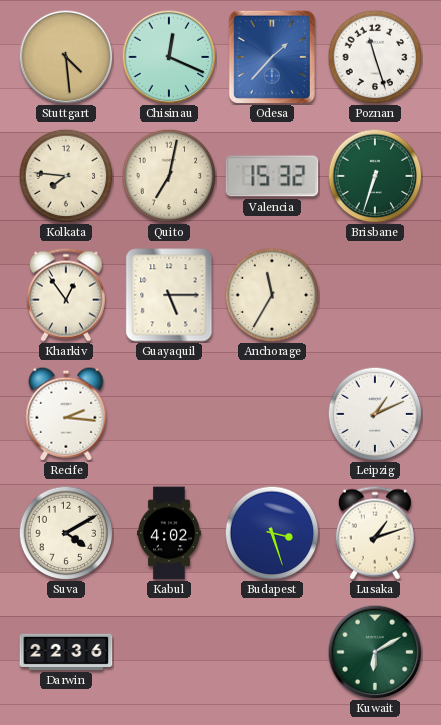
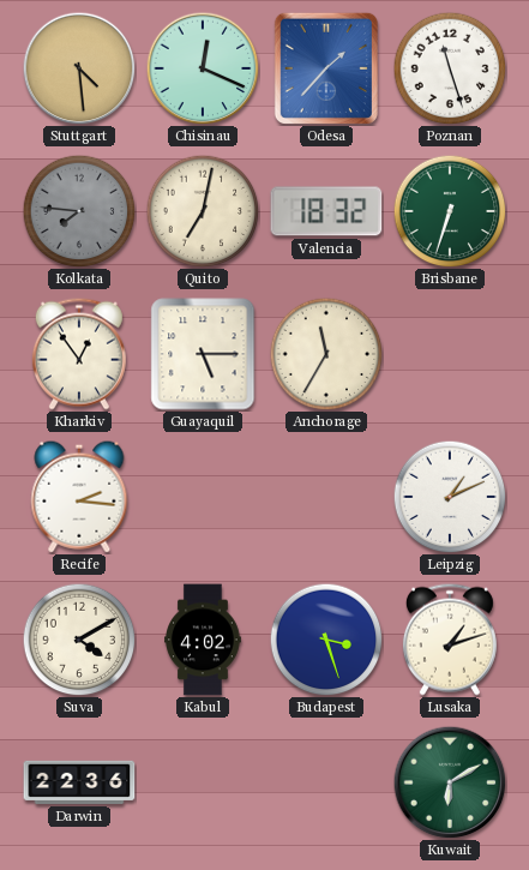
Kolkata dial: cream -> grey (79, 211)
Valencia: 15:32 -> 18:32 (326, 211)
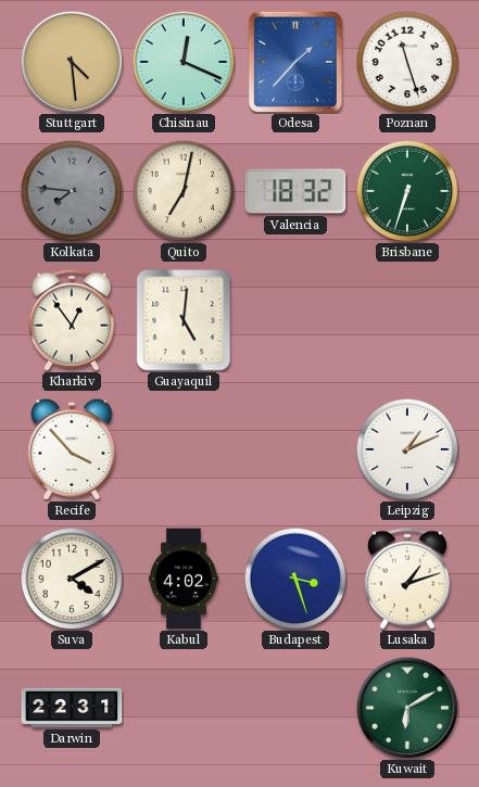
Guayaquil: 5:15 -> 5:01 (184, 320)
Anchorage: 11:35 -> none (326, 354)
Recife: 2:16 -> 3:53 (72, 449)
Darwin: 22:36 -> 22:31 (72, 708)
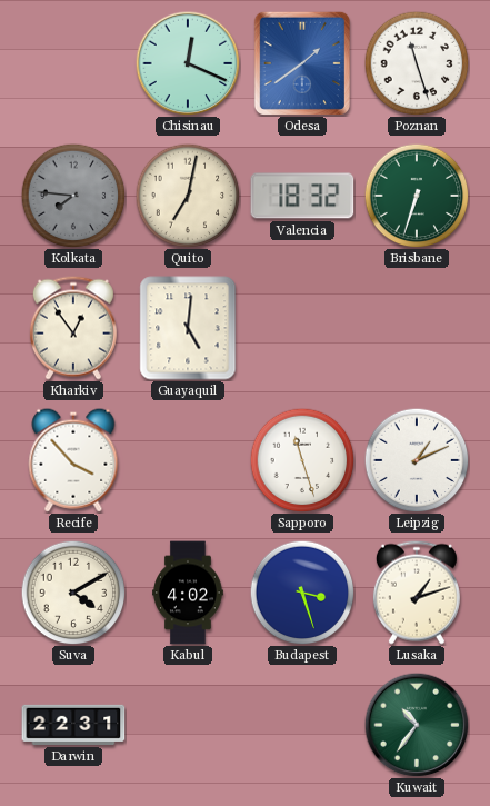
Stuttgart: 4:29 -> none (72, 62)
Odesa: 1:37 -> 1:39 (302, 63)
Sapporo: none -> 11:27 (302, 460)
Kuwait: 6:10 -> 10:36 (417, 725)
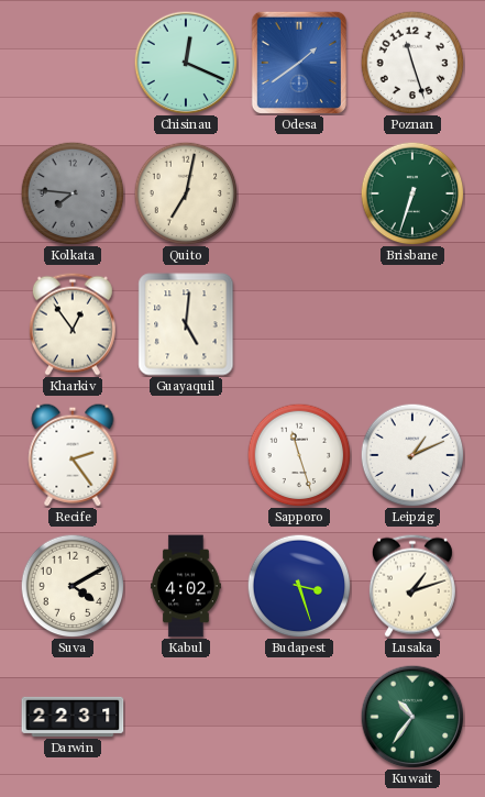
Valencia: 18:32 -> none (302, 196)
Recife: 3:53 -> 2:24 (73, 455)
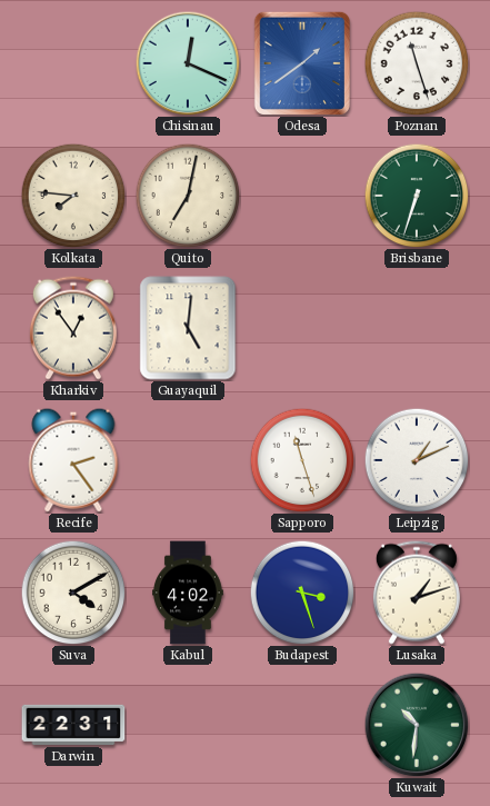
Kolkata dial: grey -> cream (73, 196)
Kuwait: 10:36 -> 10:31 (417, 725)
